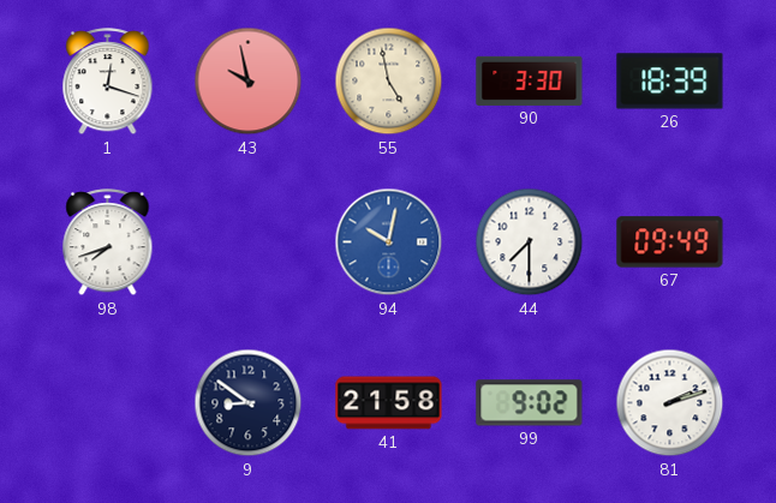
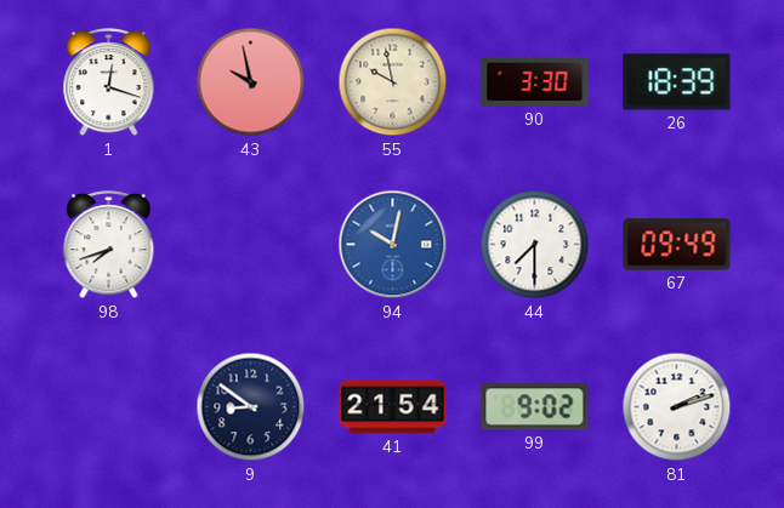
55: 4:58 -> 9:58 (393, 82)
41: 21:58 -> 21:54 (393, 407)
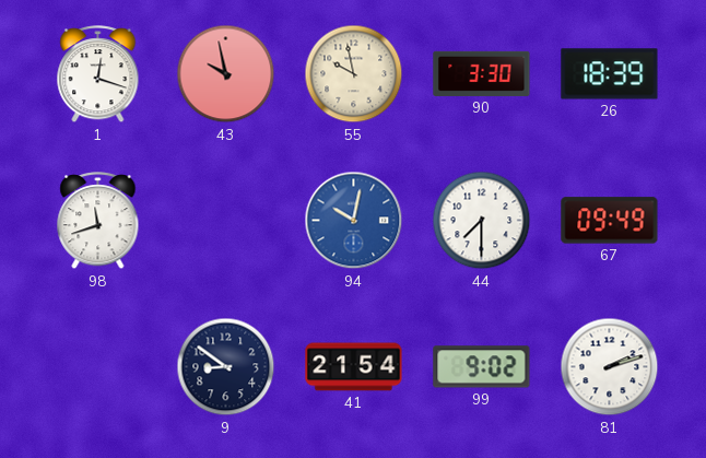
98: 7:42 -> 11:42 (98, 221)
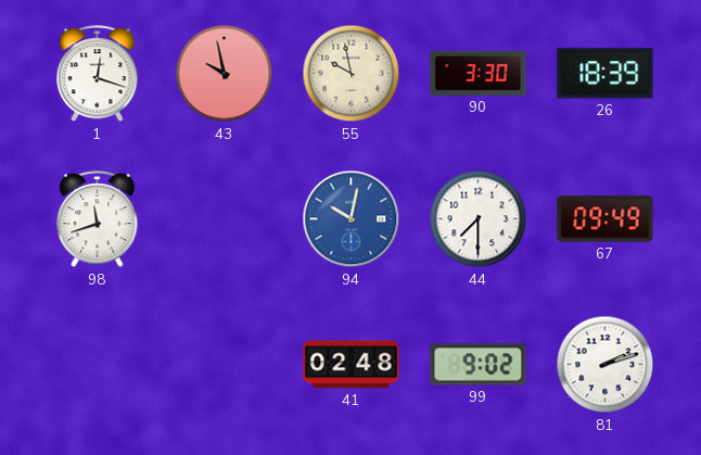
9: 8:51 -> none (226, 367)
41: 21:54 -> 02:48 (352, 365)
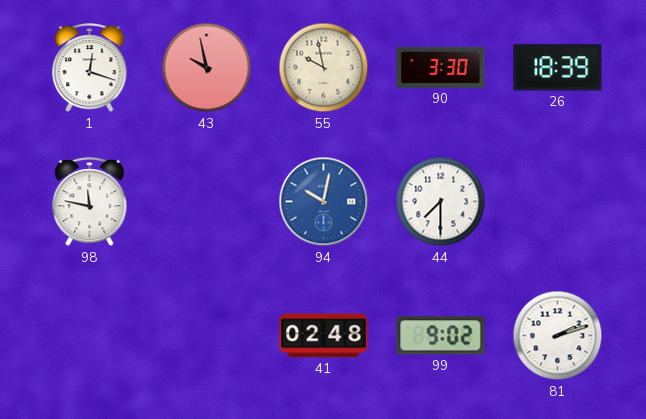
98: 11:42 -> 11:47 (90, 202)
67: 09:49 -> none (606, 219)
